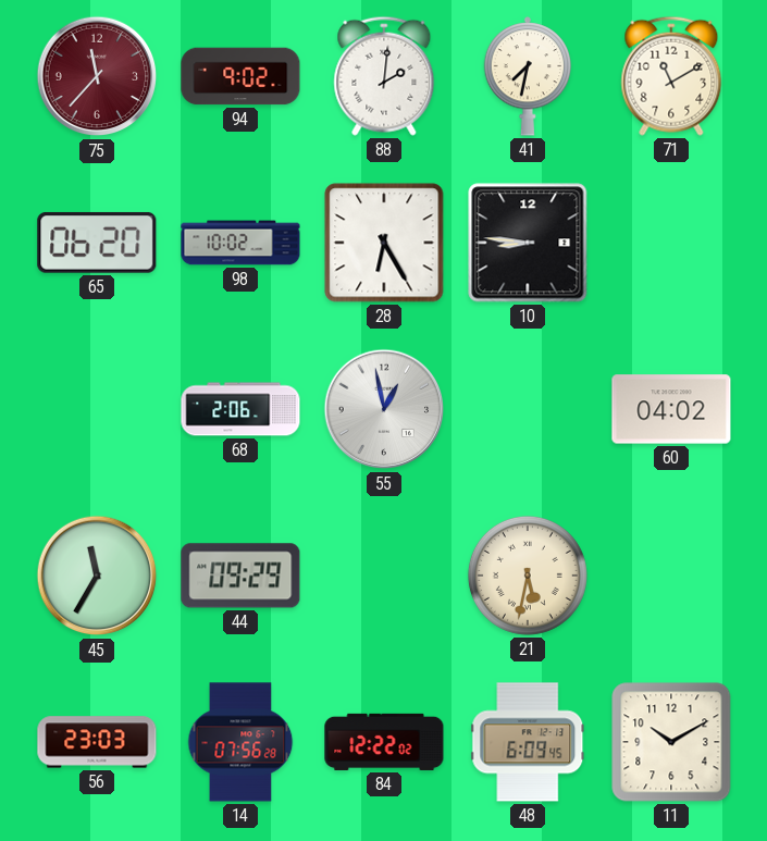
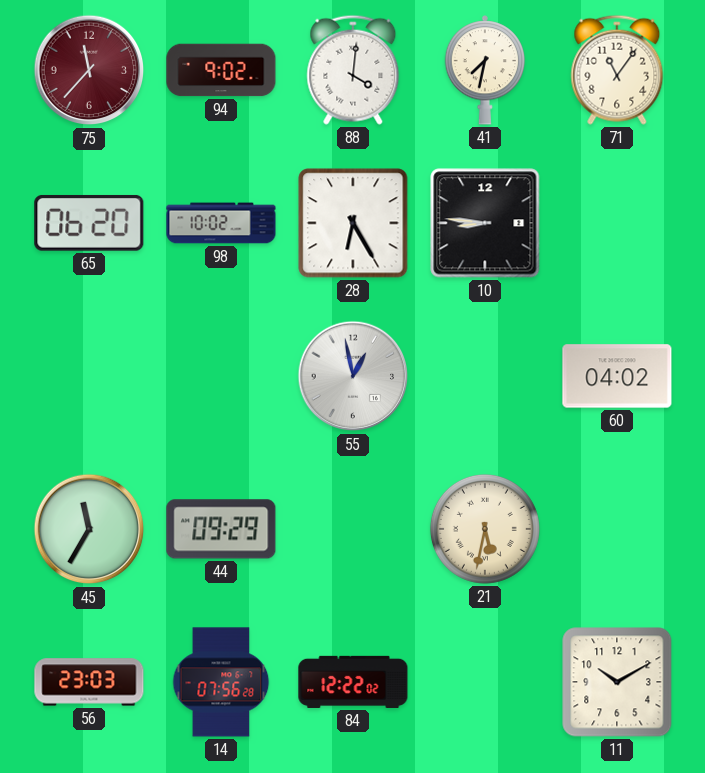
88: 2:01 -> 4:01 (353, 70)
71: 11:10 -> 11:06 (617, 70)
68: 2:06 -> none (240, 409)
48: 6:09 -> none (528, 742)
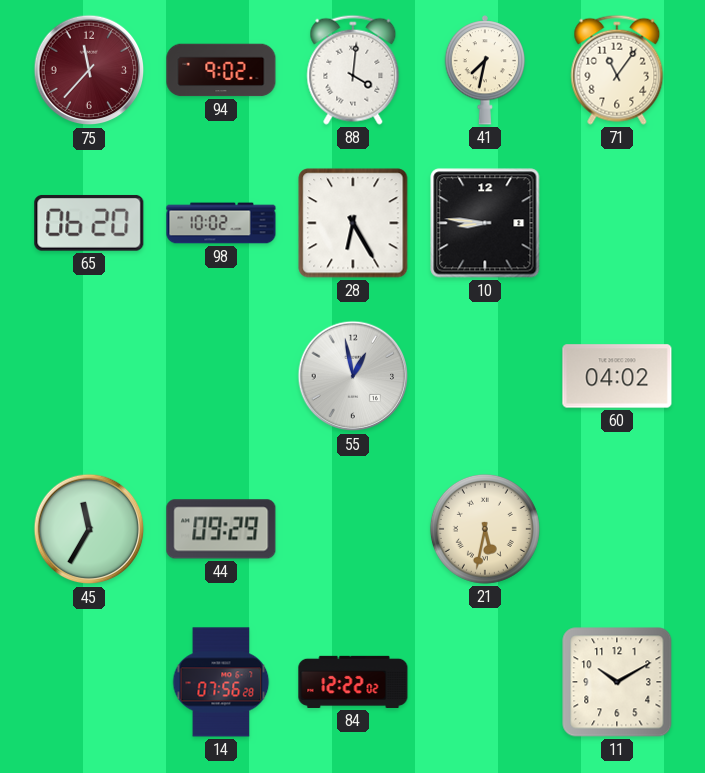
56: 23:03 -> none (89, 682)
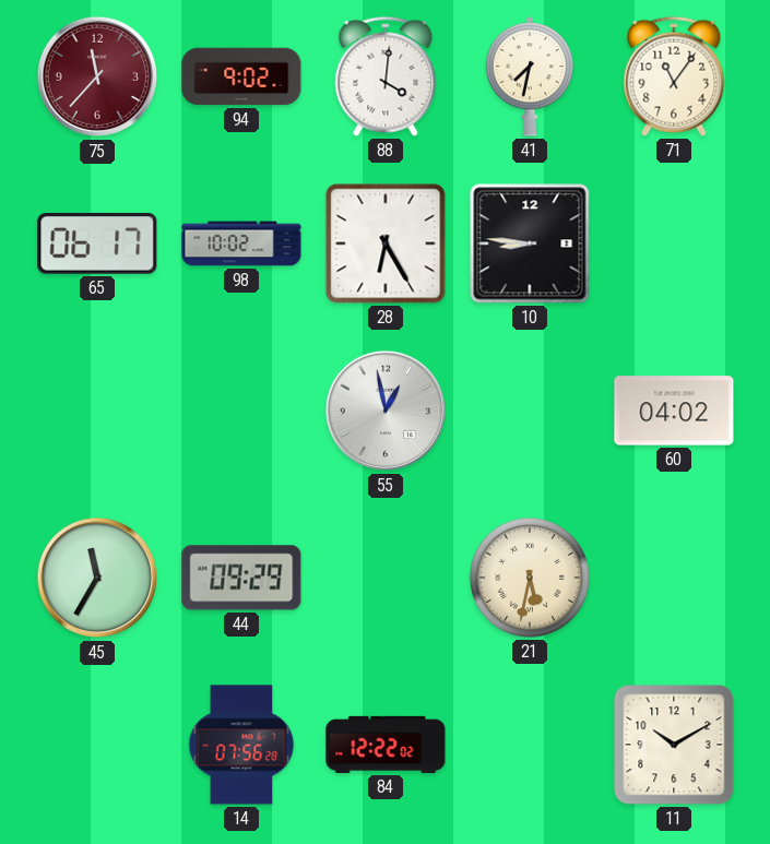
65: 06:20 -> 06:17 (97, 243)
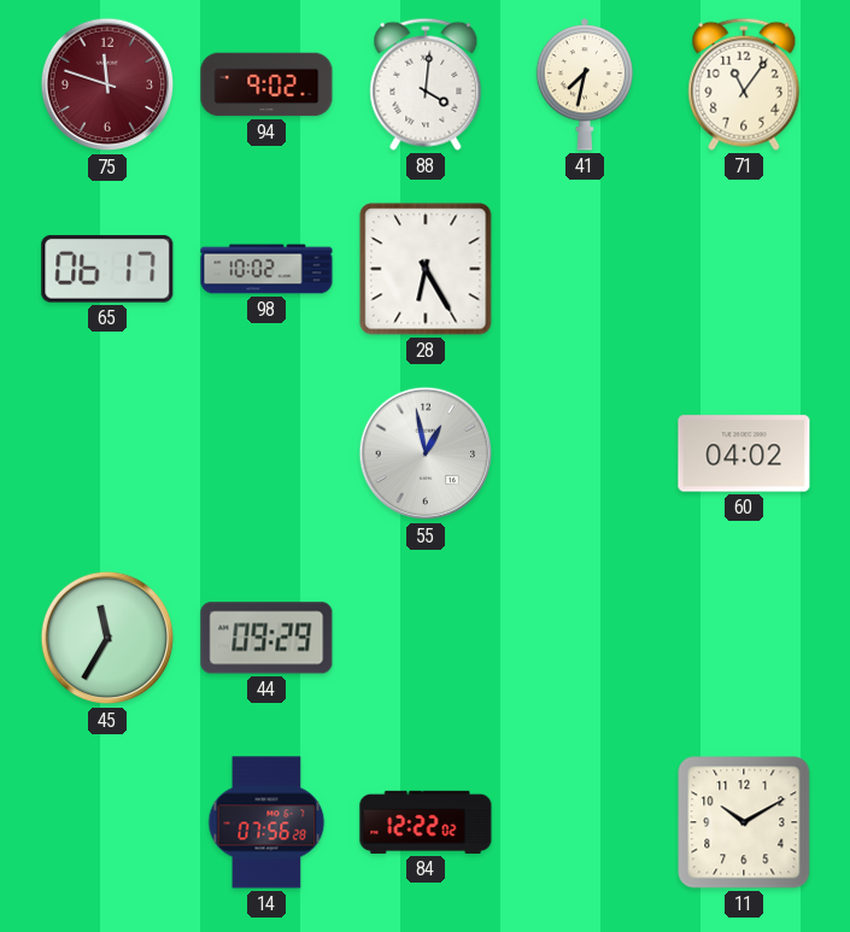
75: 11:37 -> 11:48 (107, 84)
10: 8:46 -> none (530, 243)
21: 5:32 -> none (530, 578)
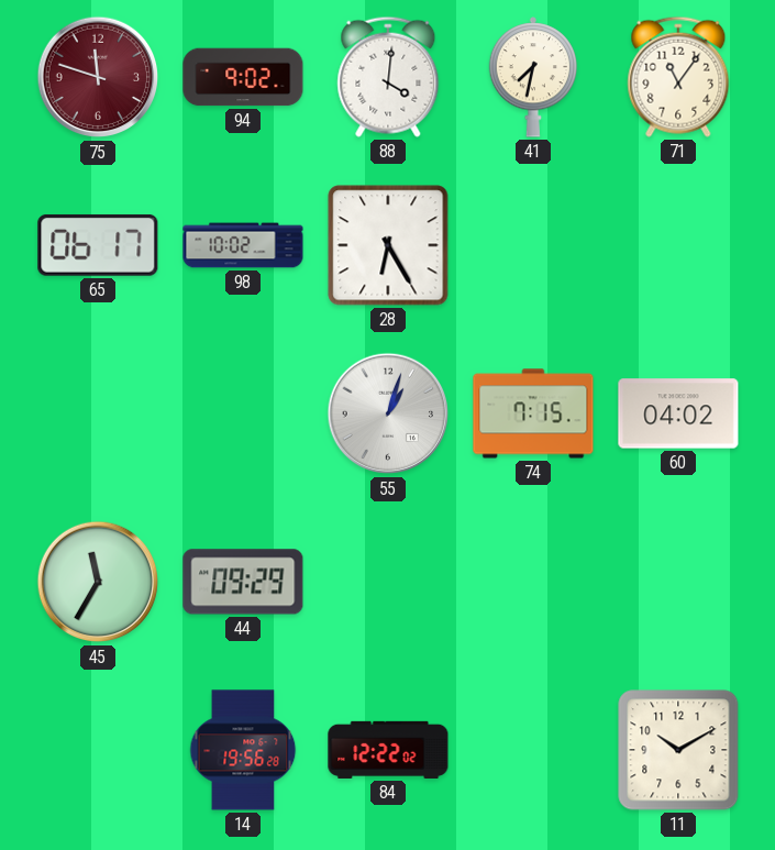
55: 12:58 -> 1:03 (388, 413)
74: none -> 7:15 (533, 413)
14: 07:56 -> 19:56 (243, 750)
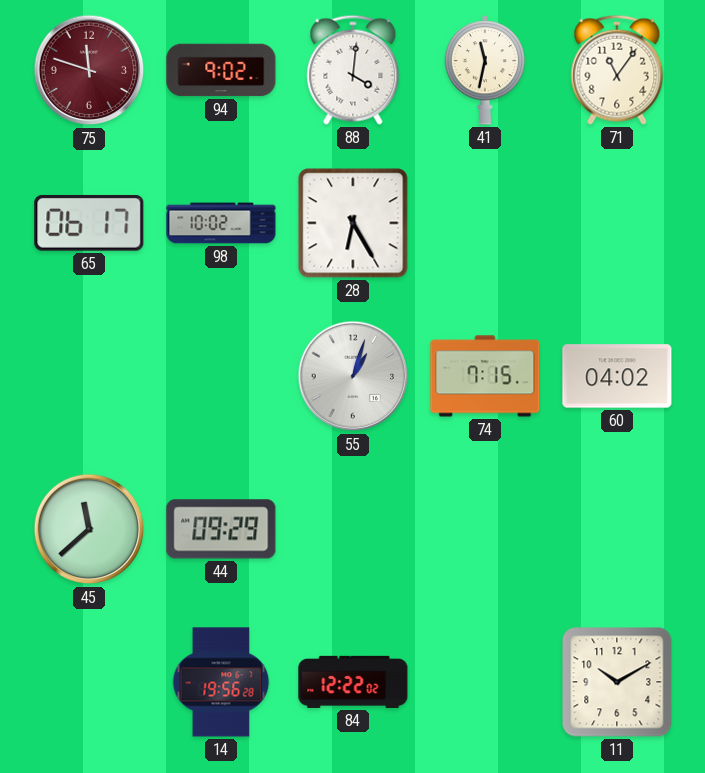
41: 7:32 -> 11:32 (485, 70)
45: 11:35 -> 11:38 (89, 529)
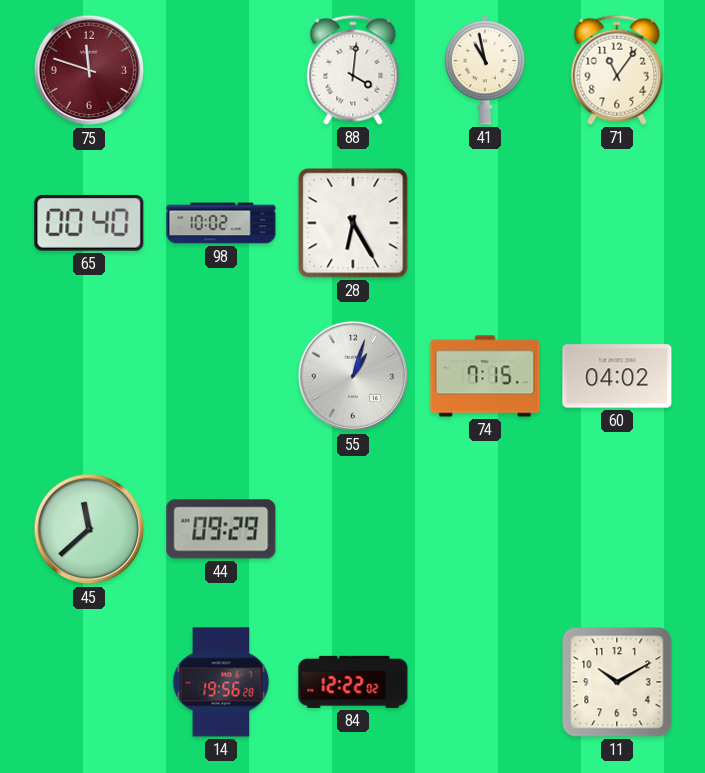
94: 9:02 -> none (221, 70)
41: 11:32 -> 10:58 (485, 70)
65: 06:17 -> 00:40 (89, 223)
